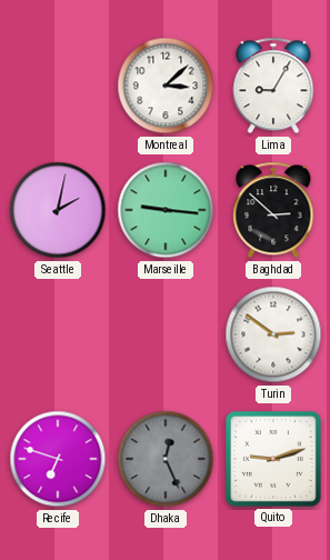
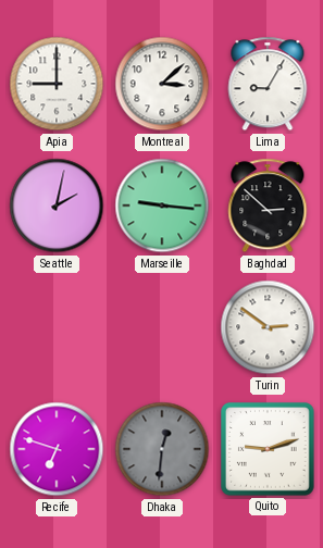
Apia: none -> 9:00 (57, 84)
Dhaka: 12:26 -> 12:31 (162, 449)
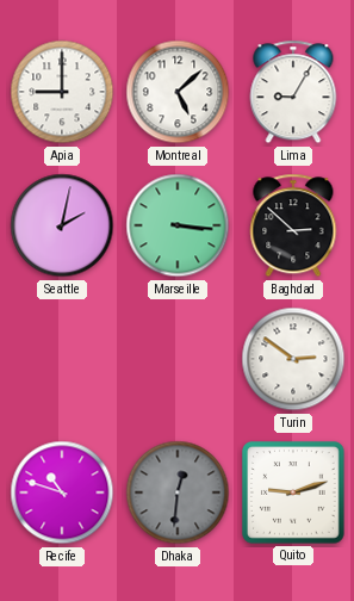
Montreal: 3:08 -> 5:08 (178, 92)
Marseille: 9:16 -> 3:16 (178, 225)
Recife: 6:48 -> 10:48 (62, 492)
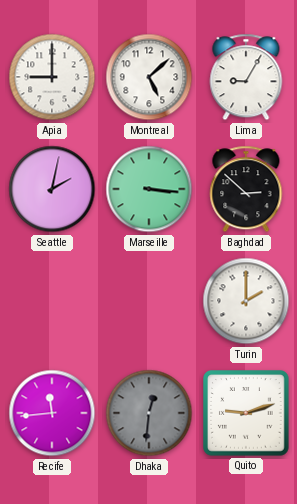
Turin: 2:51 -> 2:00 (246, 301)
Recife: 10:48 -> 11:44 (52, 413)
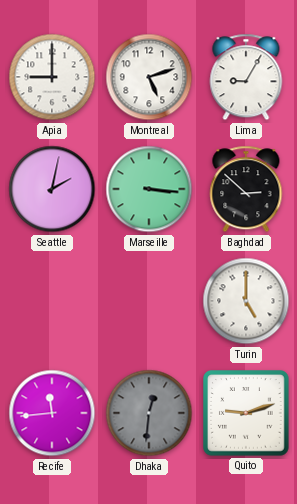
Montreal: 5:08 -> 5:12 (149, 77)
Turin: 2:00 -> 5:00 (246, 301)
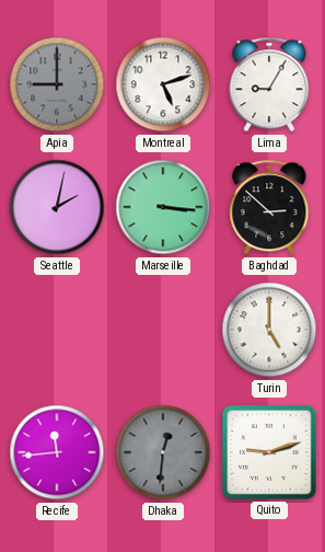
Apia dial: white -> grey (57, 84)
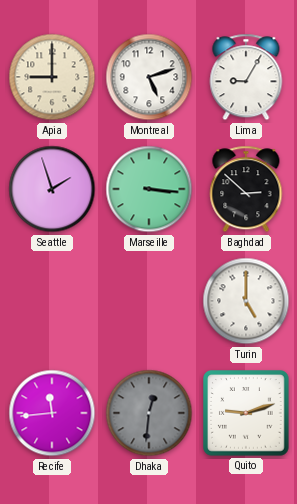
Apia dial: grey -> cream (52, 77)
Seattle: 2:02 -> 1:57 (52, 189)
